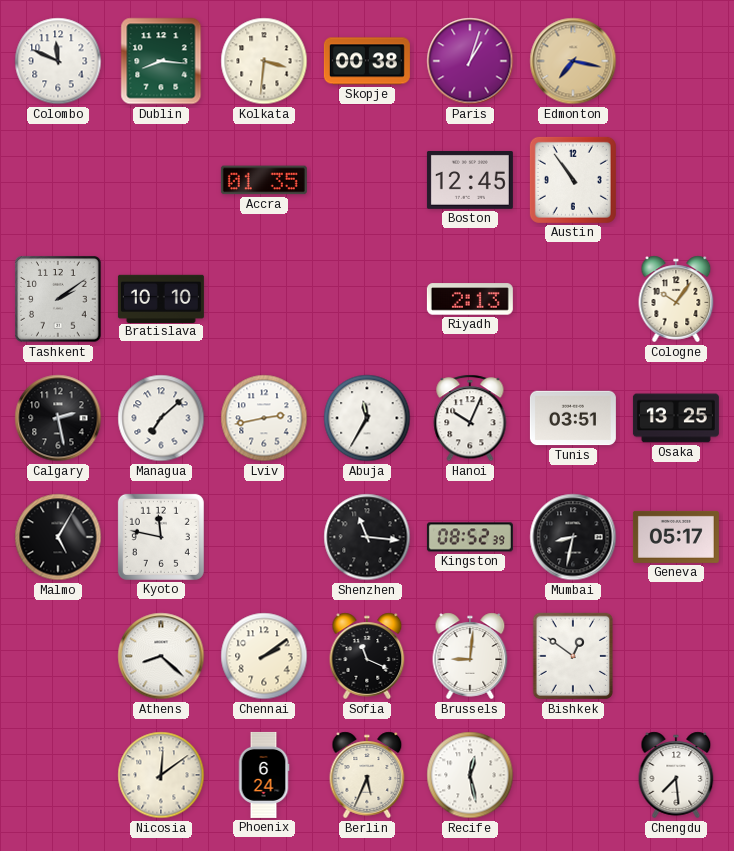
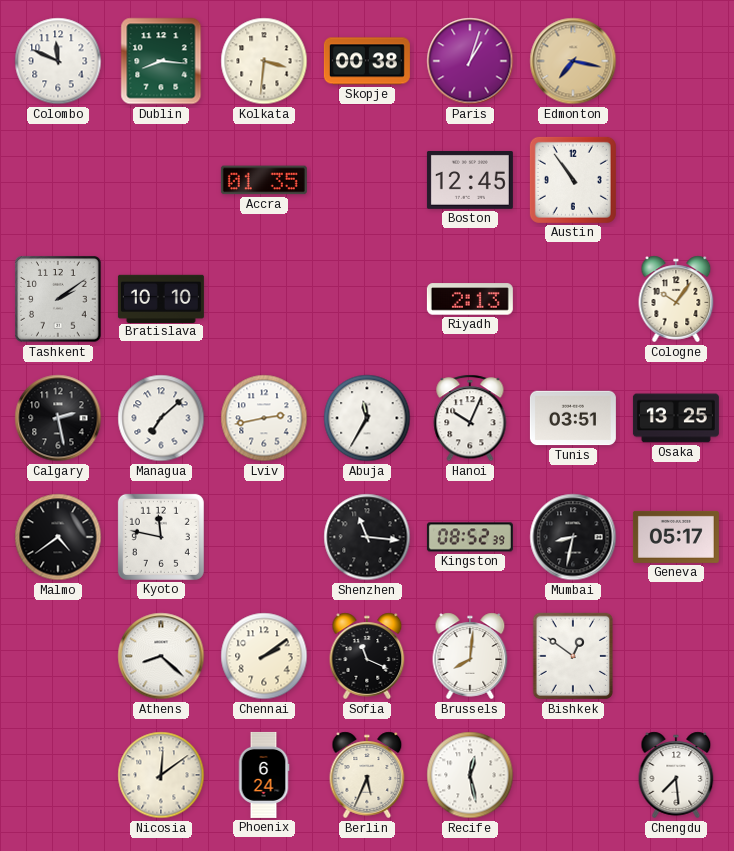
Malmo: 5:05 -> 4:39 (58, 537)
Brussels: 9:01 -> 8:01 (470, 656)
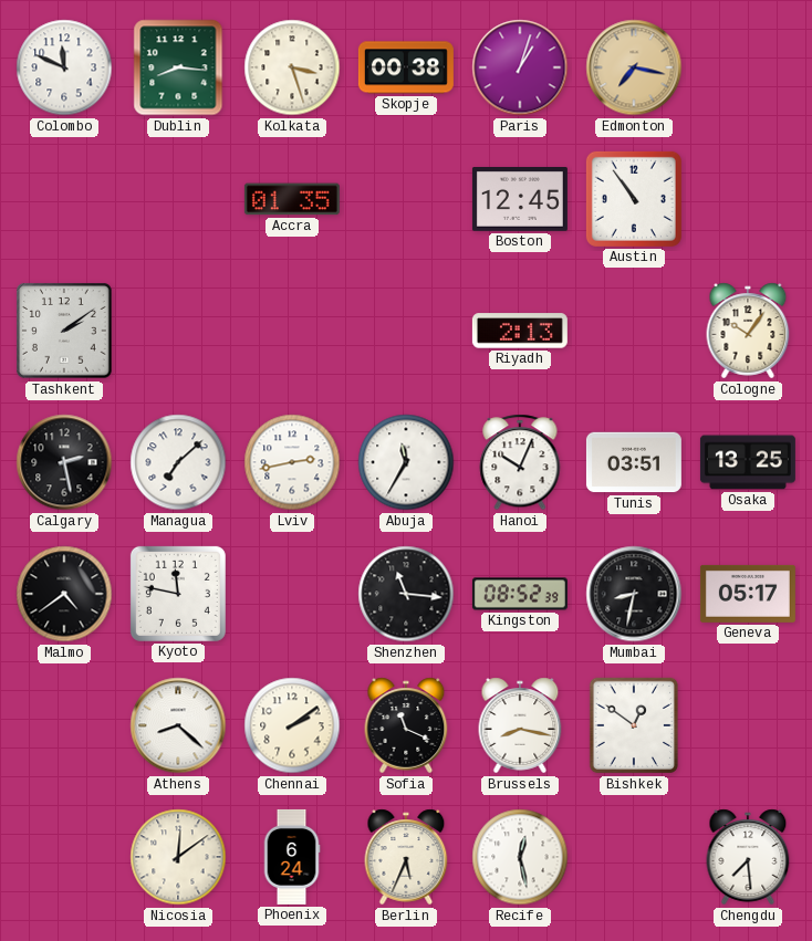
Kolkata: 3:31 -> 3:27 (292, 67)
Bratislava: 10:10 -> none (161, 298)
Brussels: 8:01 -> 8:17 (520, 725)
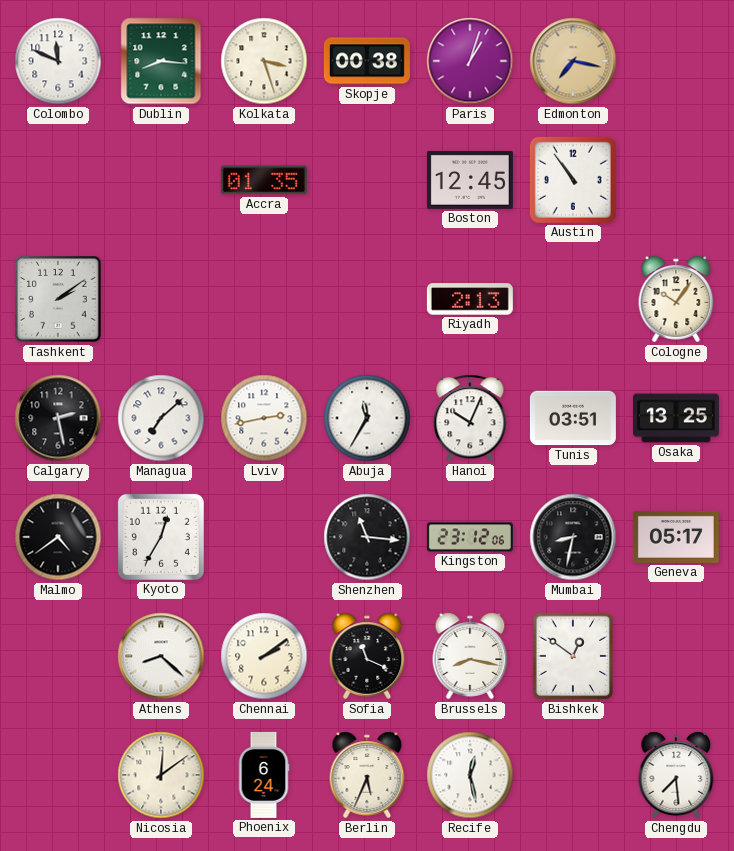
Kyoto: 11:47 -> 12:35 (161, 537)
Kingston: 08:52 -> 23:12 (470, 537)
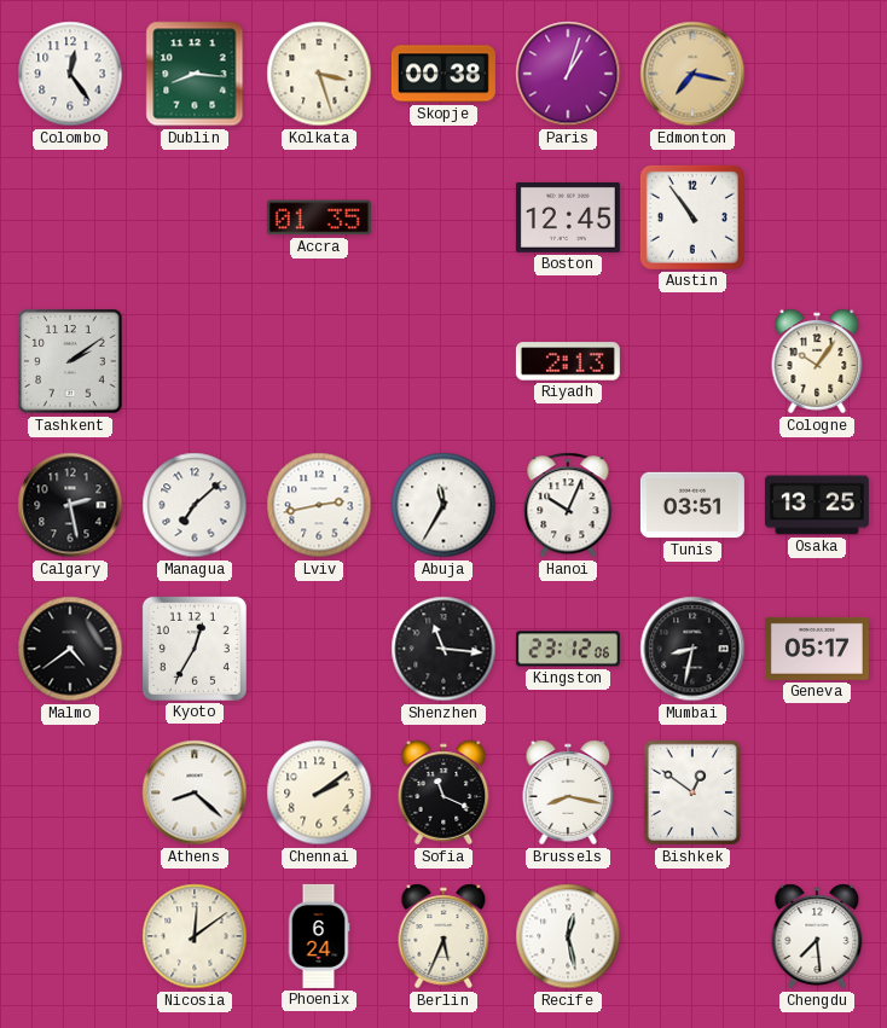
Colombo: 11:49 -> 12:24 (70, 74)
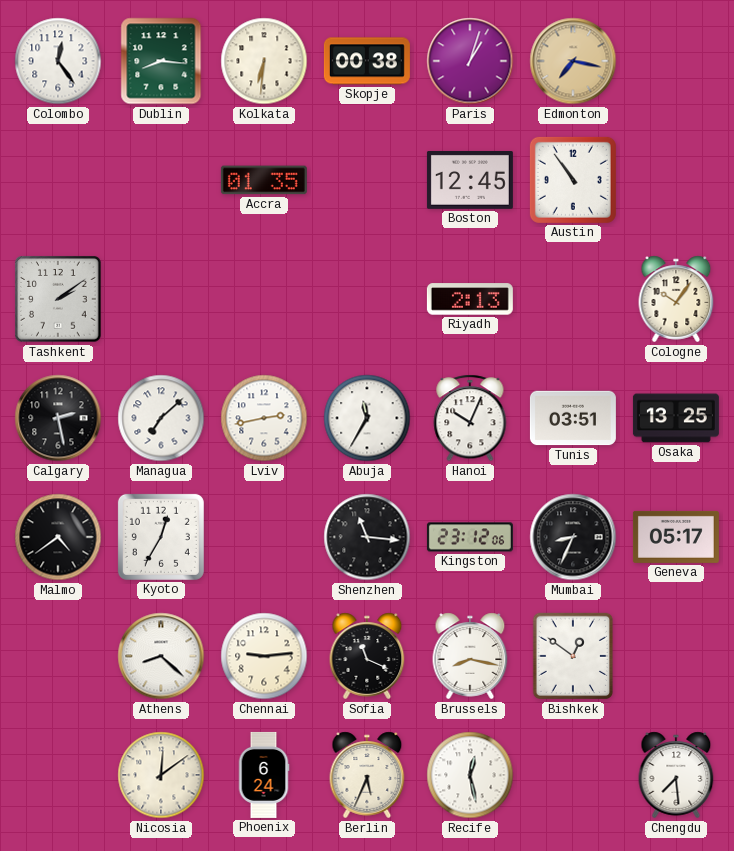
Kolkata: 3:27 -> 6:31 (264, 61)
Mumbai: 8:32 -> 8:34 (573, 537)
Chennai: 2:09 -> 9:14 (264, 656)
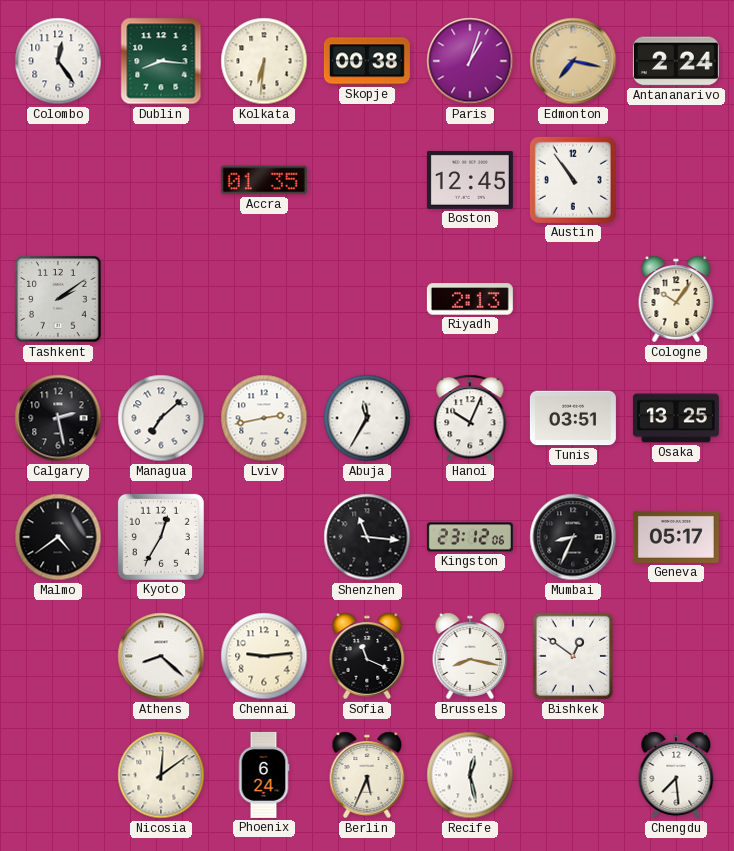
Antananarivo: none -> 2:24 (676, 61)
